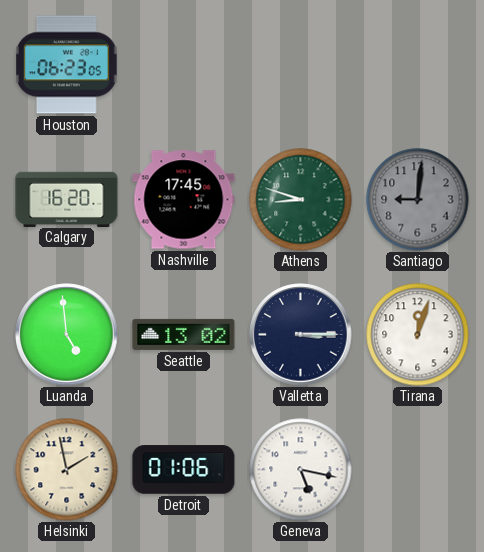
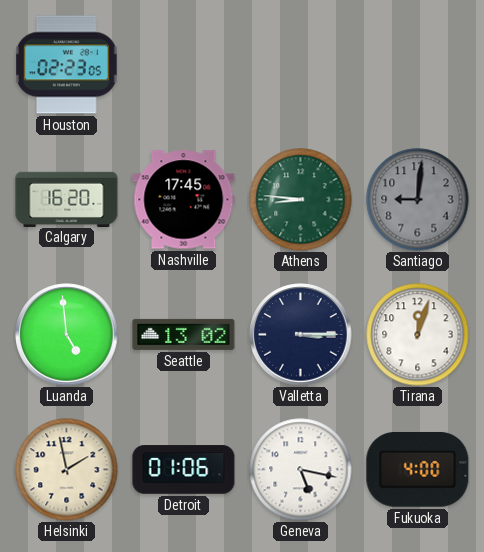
Houston: 06:23 -> 02:23 (67, 65)
Athens: 8:48 -> 8:46 (301, 200)
Fukuoka: none -> 4:00 (418, 470)
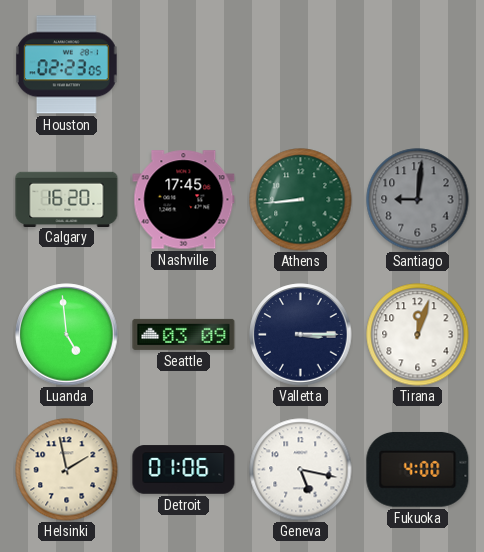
Athens: 8:46 -> 8:44 (301, 200)
Seattle: 13:02 -> 03:09 (184, 334)
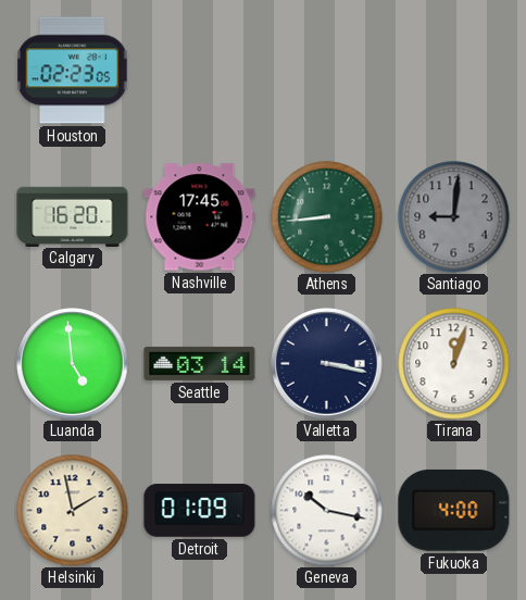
Seattle: 03:09 -> 03:14 (200, 363)
Valletta: 3:15 -> 3:17 (327, 364)
Detroit: 01:06 -> 01:09 (200, 511)
Geneva: 5:17 -> 10:17 (327, 511)
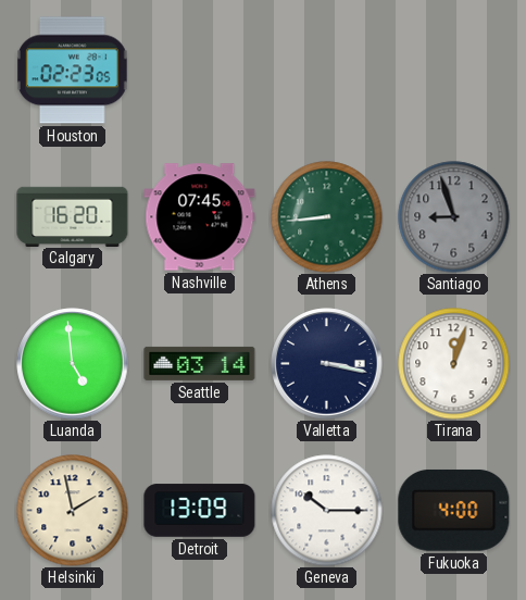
Nashville: 17:45 -> 07:45 (200, 217)
Santiago: 9:01 -> 8:57 (454, 217)
Detroit: 01:09 -> 13:09 (200, 511)
Geneva: 10:17 -> 10:15 (327, 511)
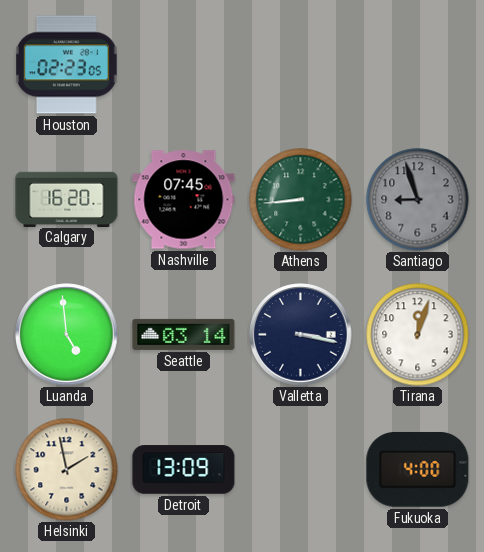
Geneva: 10:15 -> none (327, 511)
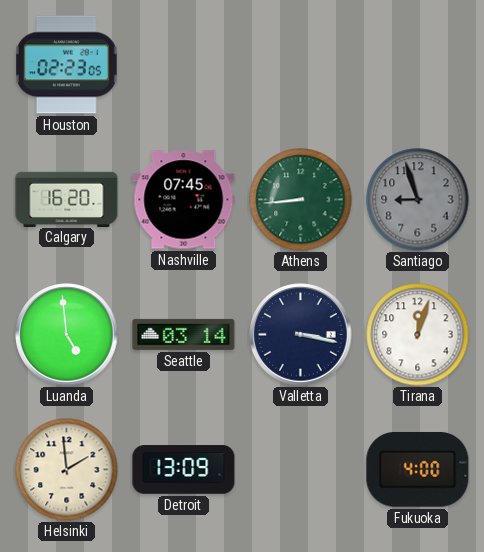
Helsinki: 1:58 -> 1:59 (67, 470)
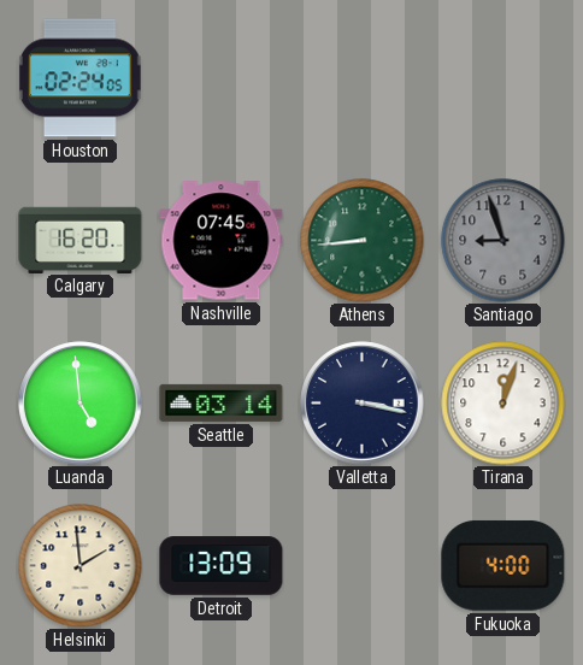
Houston: 02:23 -> 02:24 (81, 78)
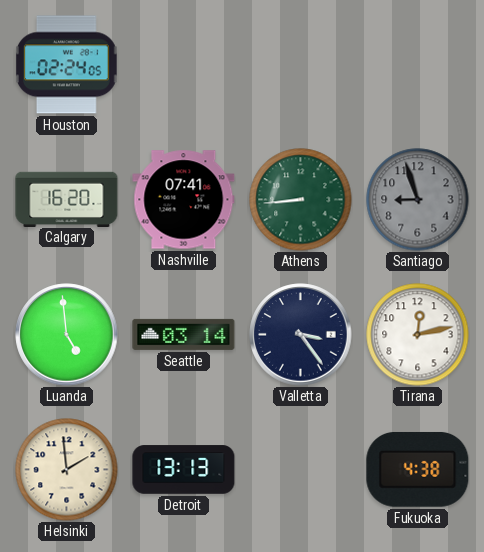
Nashville: 07:45 -> 07:41 (184, 200)
Valletta: 3:17 -> 3:24 (301, 335)
Tirana: 12:03 -> 12:13 (418, 335)
Detroit: 13:09 -> 13:13 (184, 470)
Fukuoka: 4:00 -> 4:38 (418, 470)
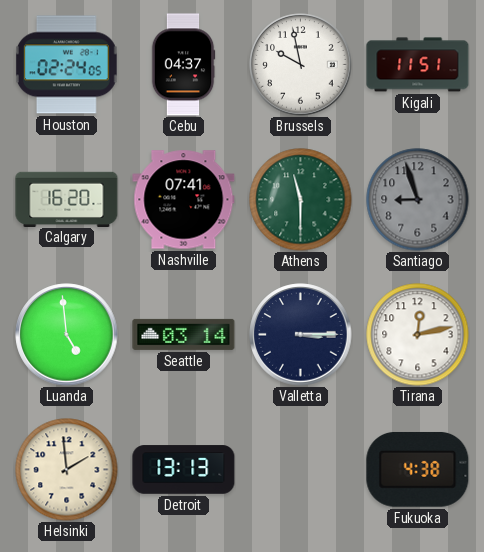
Cebu: none -> 04:37 (183, 65)
Brussels: none -> 9:58 (301, 65)
Kigali: none -> 11:51 (418, 65)
Athens: 8:44 -> 11:30 (301, 200)
Valletta: 3:24 -> 3:15 (301, 335)
